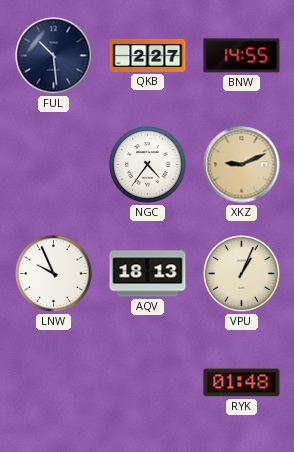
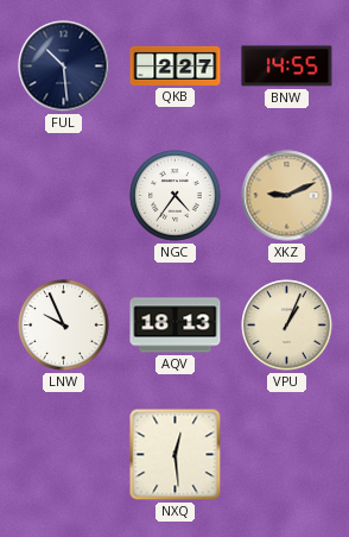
NXQ: none -> 12:29 (176, 455)
RYK: 01:48 -> none (242, 383)
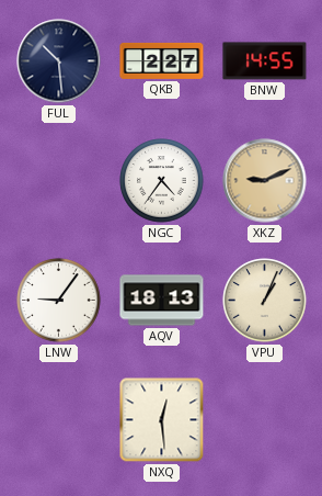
LNW: 9:56 -> 9:06 (59, 301)
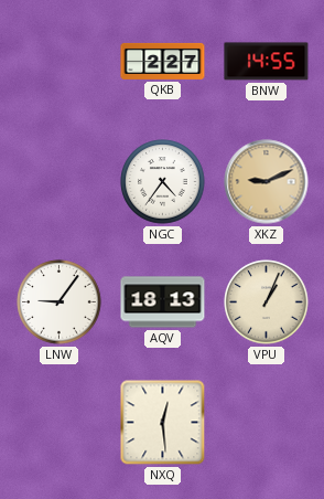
FUL: 10:29 -> none (59, 61)
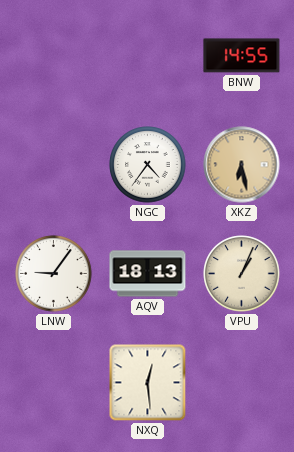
QKB: 2:27 -> none (163, 61)
XKZ: 9:11 -> 6:28 (242, 165)
